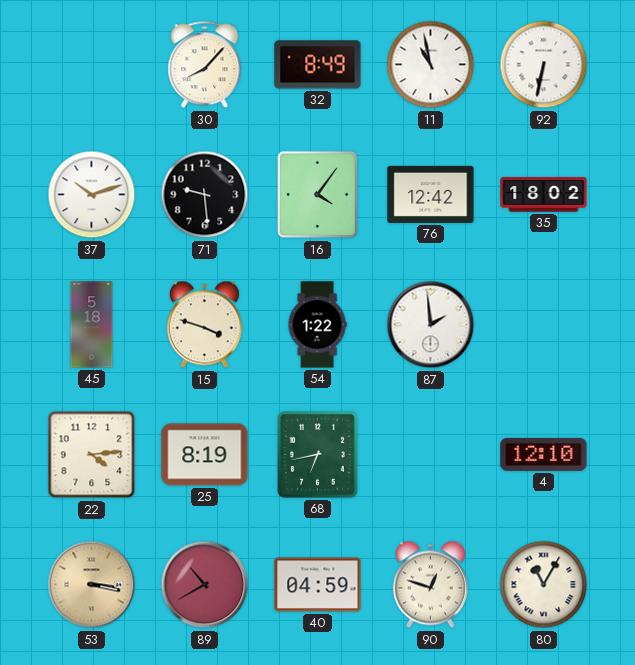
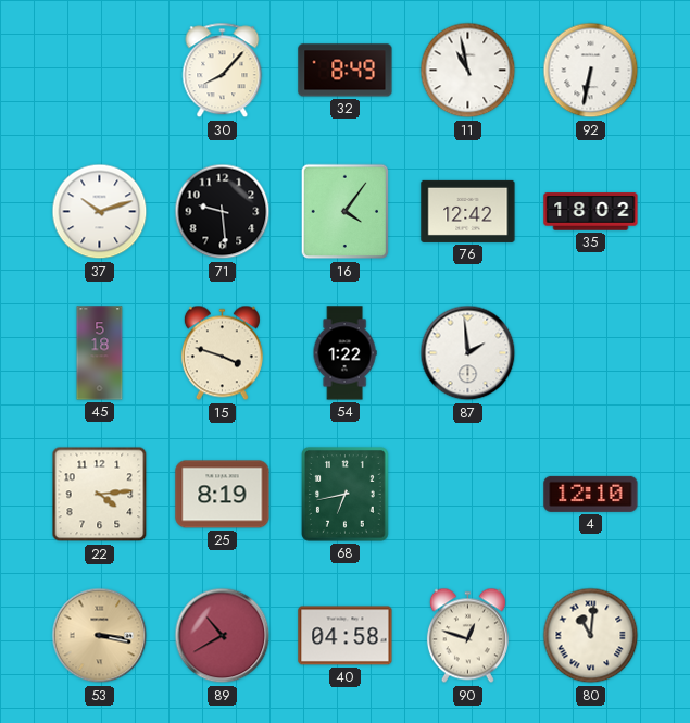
40: 04:59 -> 04:58 (346, 636)
80: 11:05 -> 11:01 (591, 636)
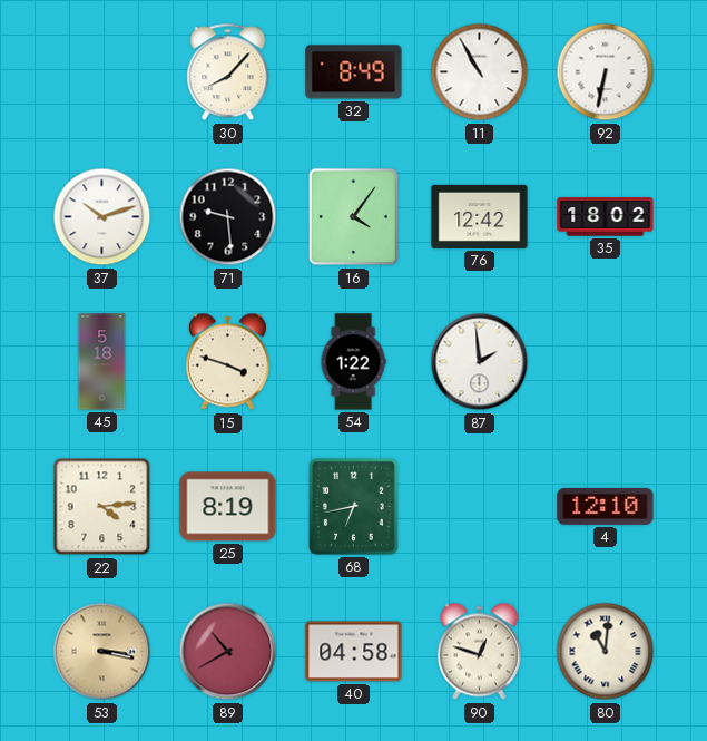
11: 10:58 -> 10:55 (480, 72)
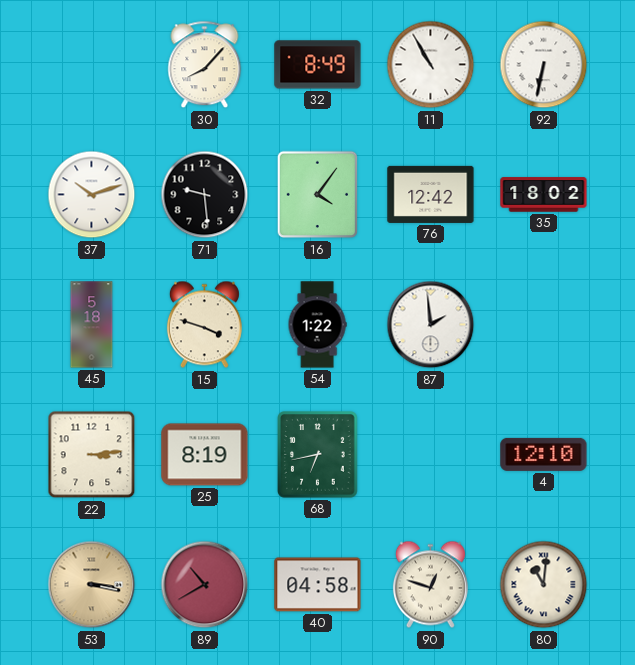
22: 4:14 -> 3:14 (92, 455)
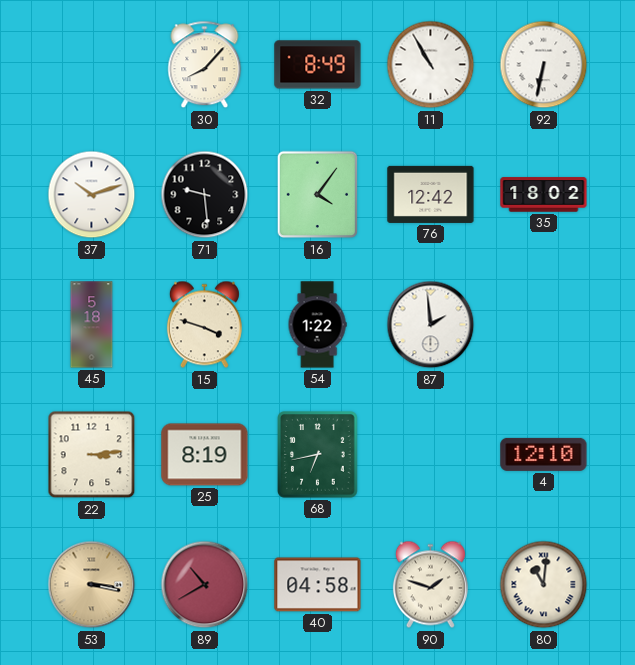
90: 12:48 -> 1:48 (430, 585)
